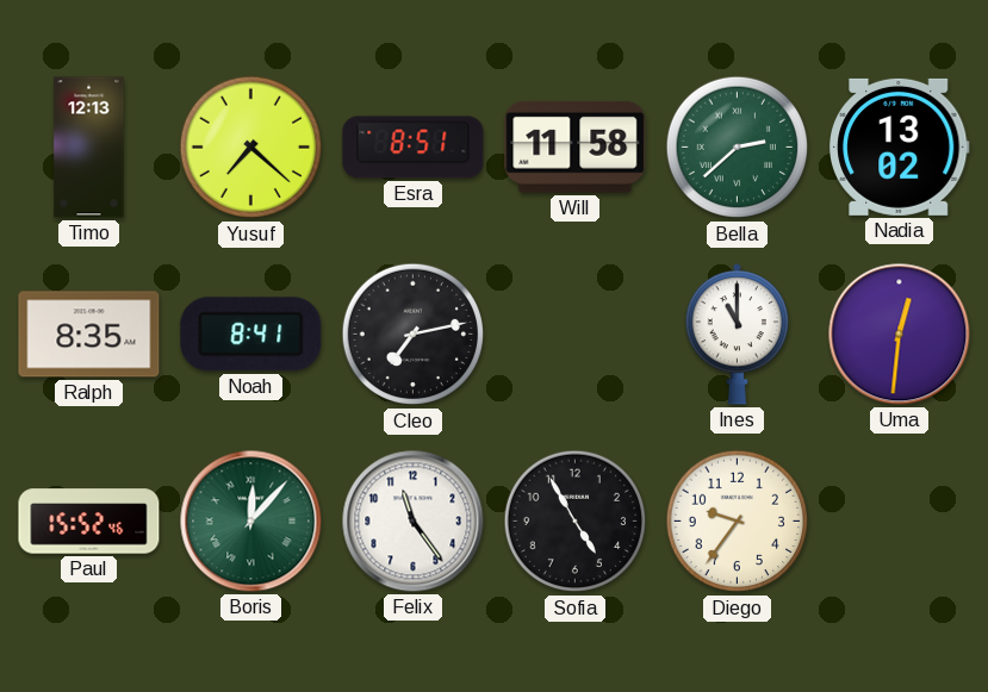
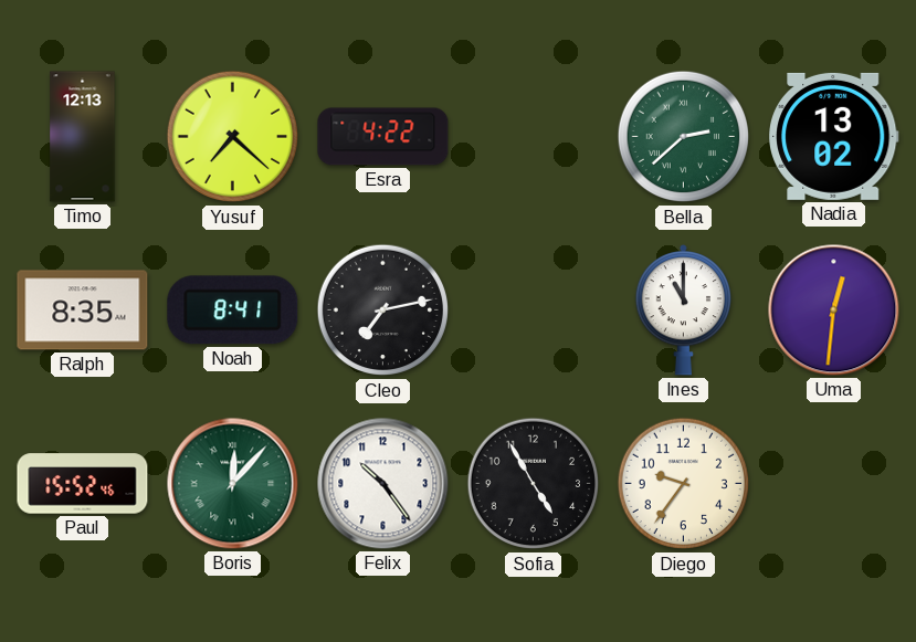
Esra: 8:51 -> 4:22 (383, 137)
Will: 11:58 -> none (576, 146)
Felix: 11:24 -> 10:24 (383, 484)
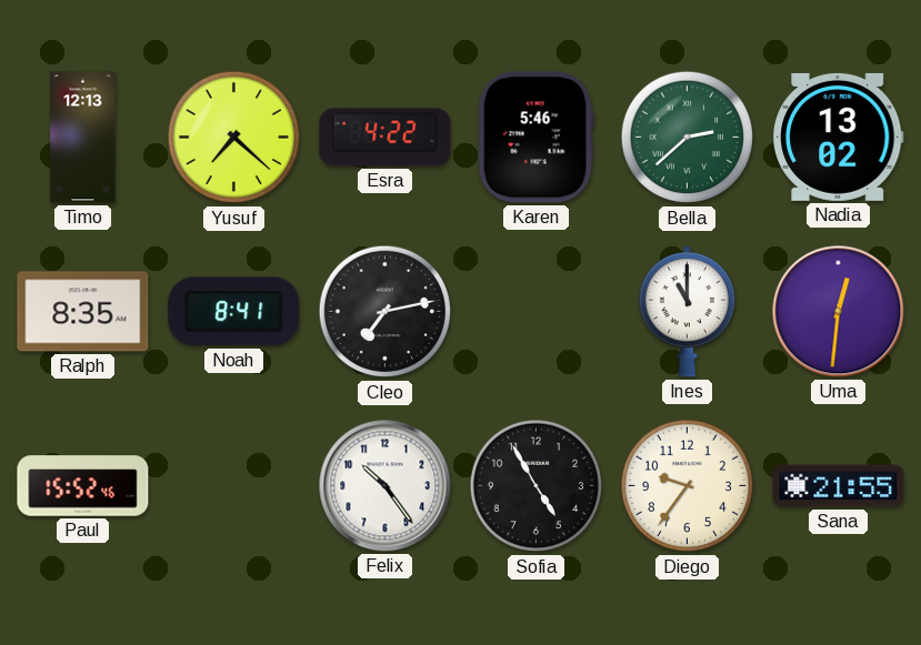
Karen: none -> 5:46 (535, 138)
Boris: 12:07 -> none (233, 484)
Sana: none -> 21:55 (839, 486)
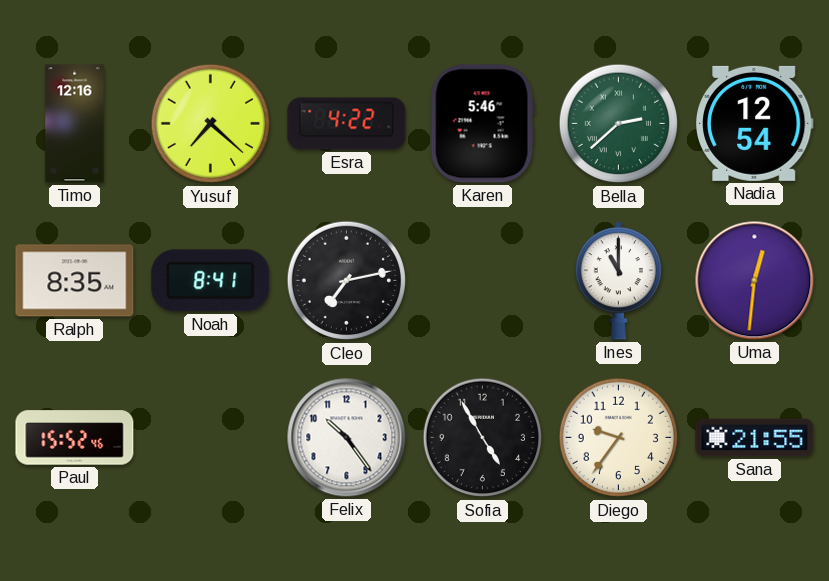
Timo: 12:13 -> 12:16 (75, 124)
Nadia: 13:02 -> 12:54 (755, 123)
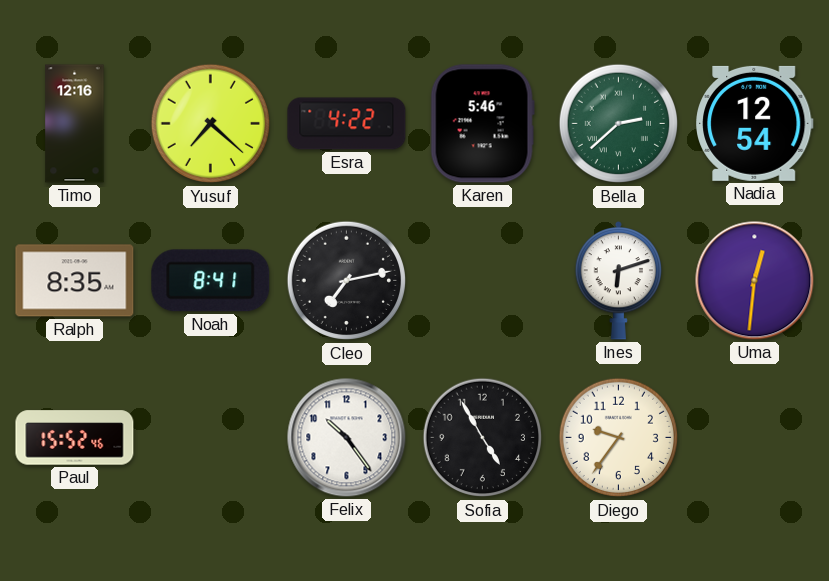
Ines: 11:00 -> 6:12 (618, 281)
Sana: 21:55 -> none (755, 438)
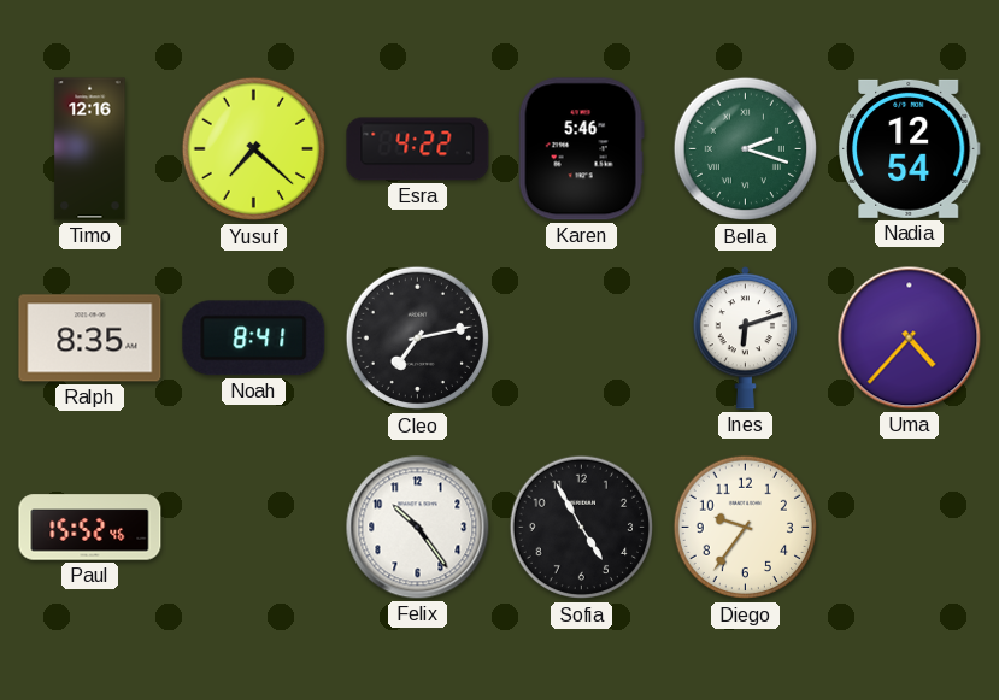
Bella: 2:38 -> 2:18 (746, 149)
Uma: 12:31 -> 4:37 (910, 339)
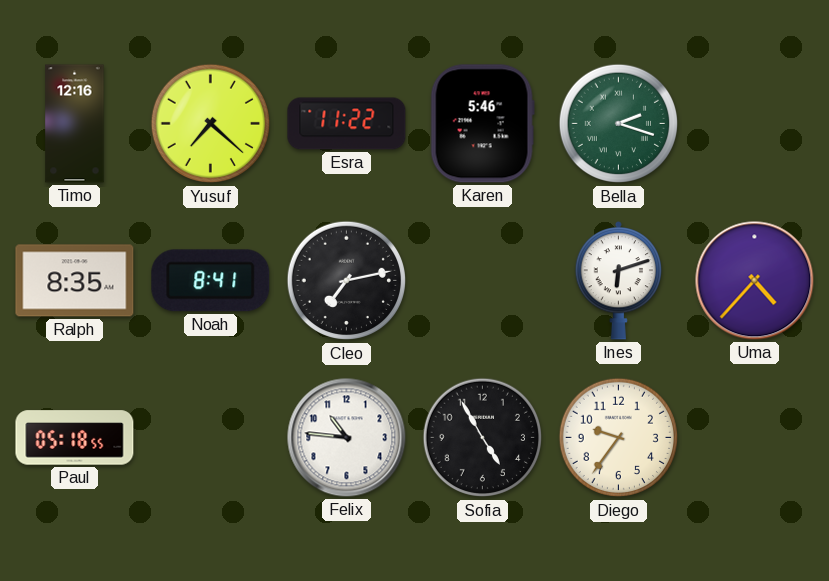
Esra: 4:22 -> 11:22 (347, 124)
Nadia: 12:54 -> none (910, 148)
Paul: 15:52 -> 05:18 (75, 438)
Felix: 10:24 -> 10:46 (347, 438)
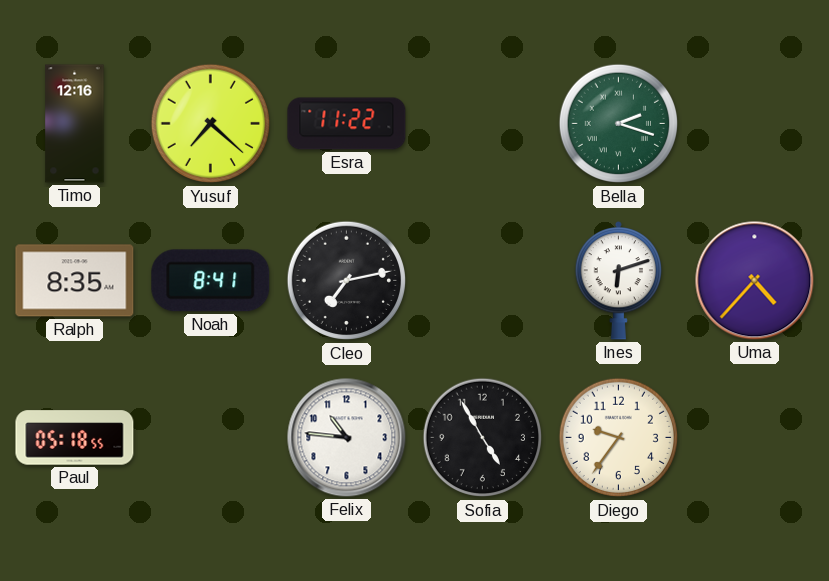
Karen: 5:46 -> none (482, 124)
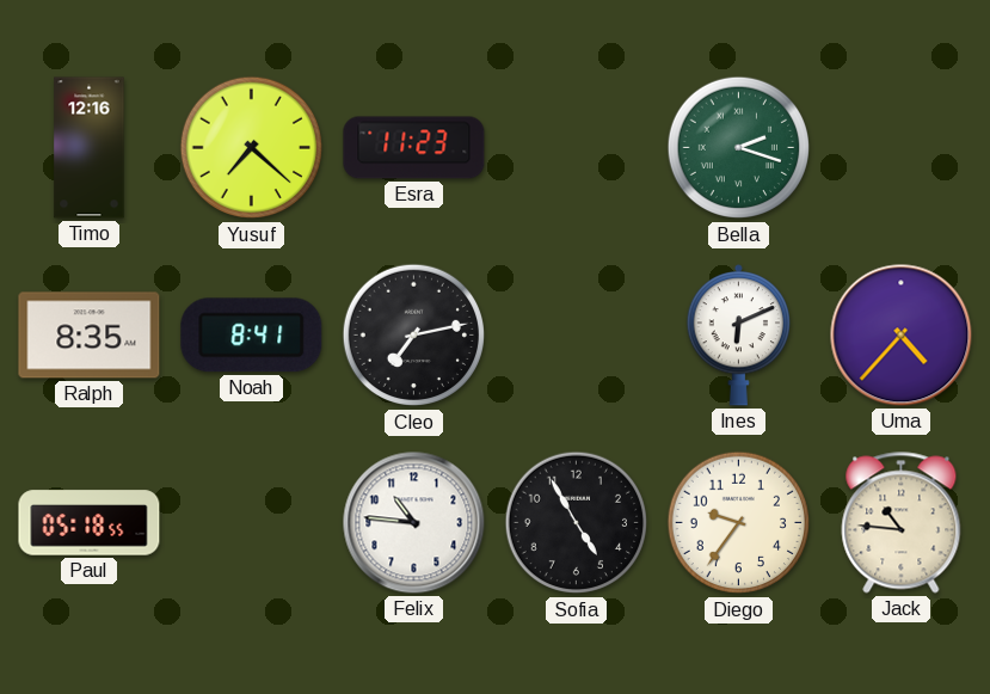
Esra: 11:22 -> 11:23 (414, 148)
Ines: 6:12 -> 6:11 (738, 336)
Jack: none -> 10:46 (902, 523)
